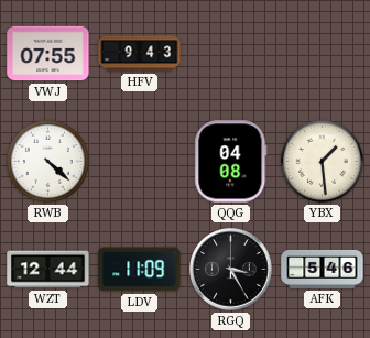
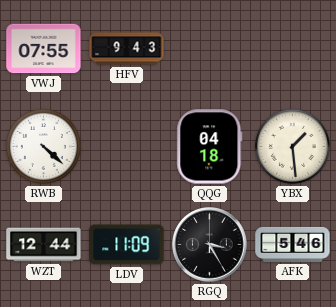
QQG: 04:08 -> 04:18 (210, 147)
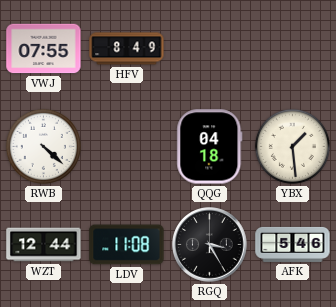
HFV: 9:43 -> 8:49 (127, 49)
LDV: 11:09 -> 11:08 (127, 245)
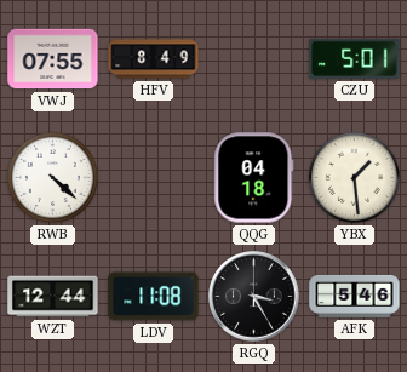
CZU: none -> 5:01 (355, 58)
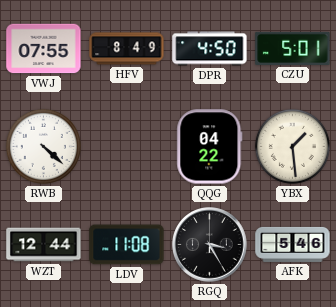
DPR: none -> 4:50 (210, 49)
QQG: 04:18 -> 04:22 (210, 147)
